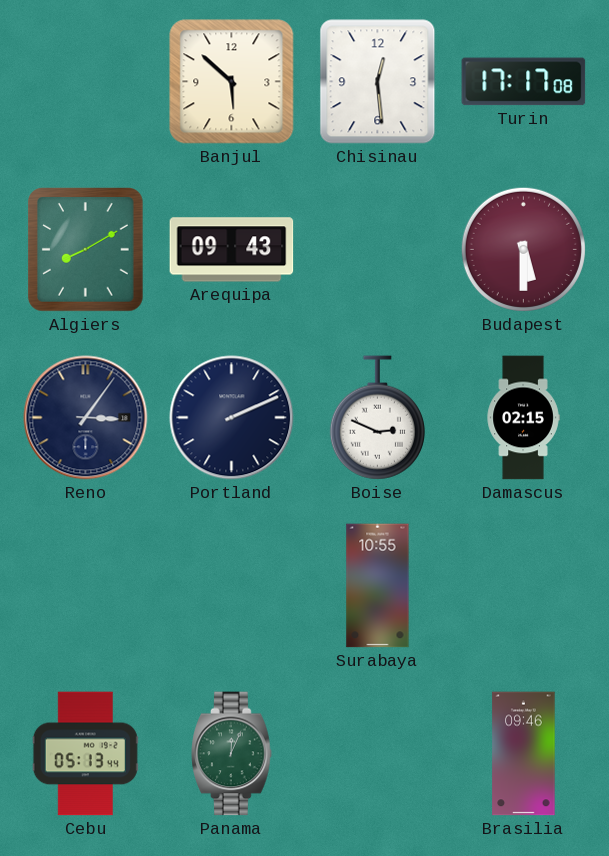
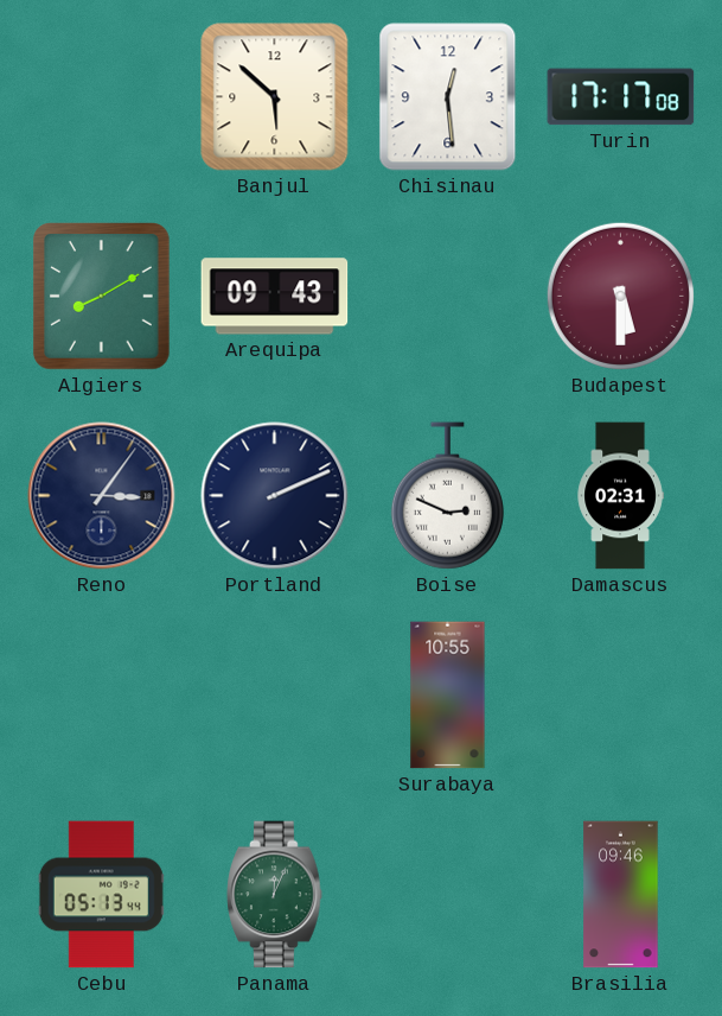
Damascus: 02:15 -> 02:31 (620, 496)
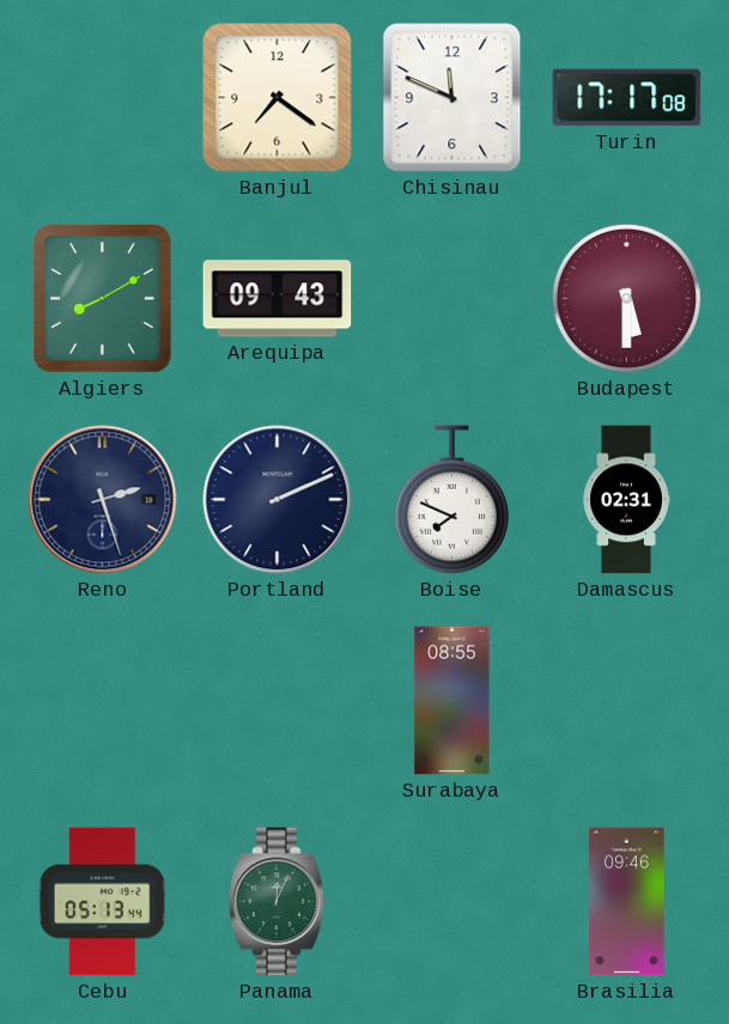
Banjul: 5:52 -> 7:21 (278, 98)
Chisinau: 12:29 -> 11:49 (452, 98)
Reno: 3:06 -> 2:27 (103, 500)
Boise: 2:49 -> 7:49 (451, 500)
Surabaya: 10:55 -> 08:55 (452, 701)
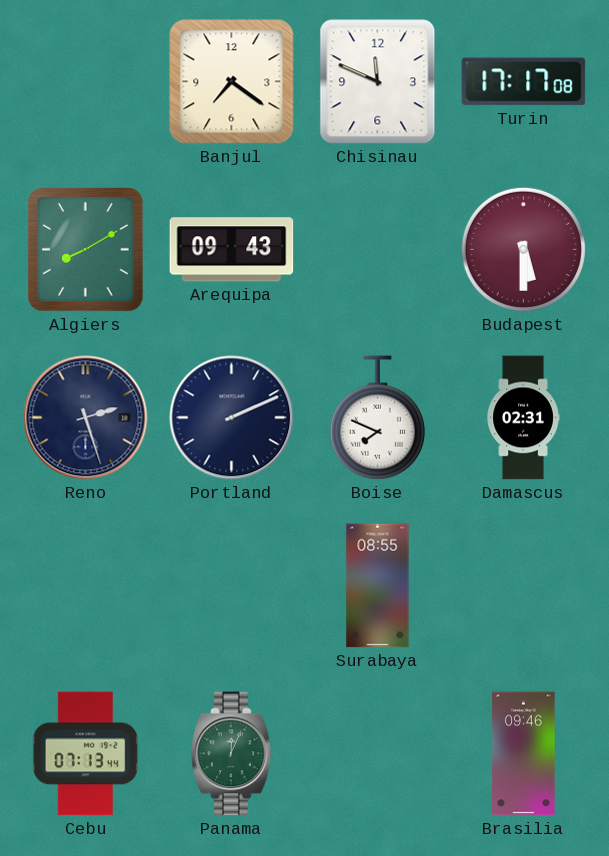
Cebu: 05:13 -> 07:13 (85, 754)
